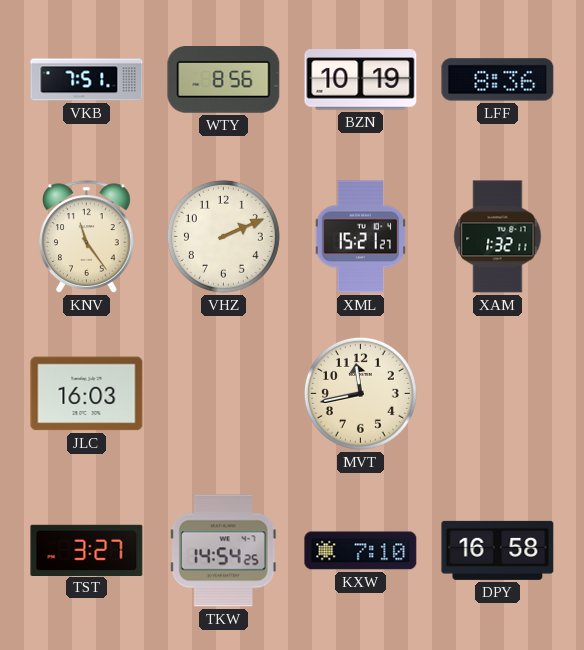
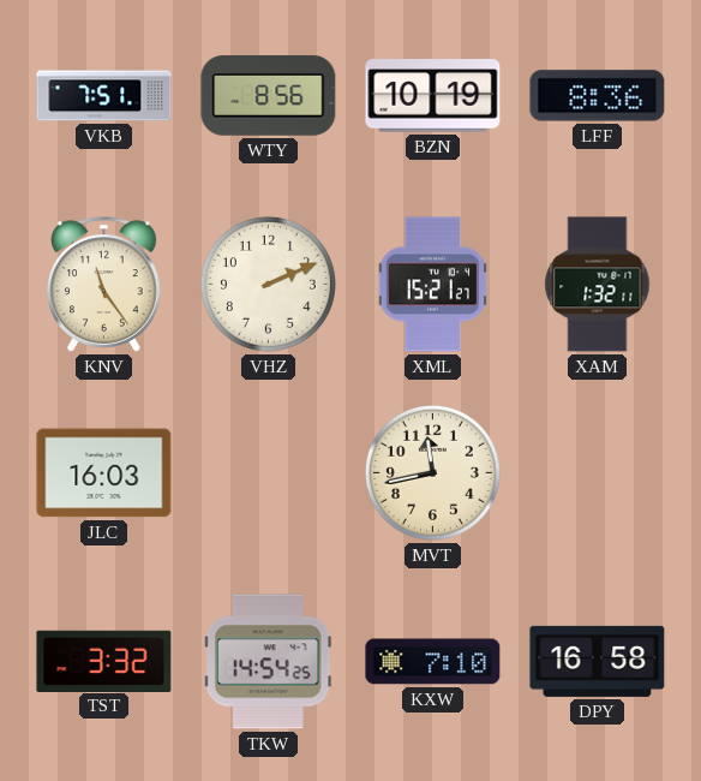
TST: 3:27 -> 3:32 (104, 661)
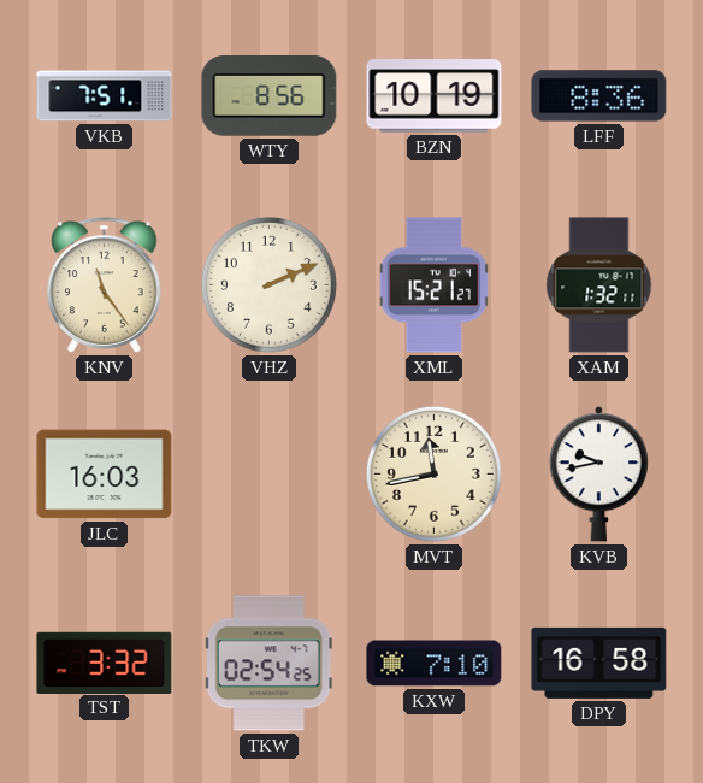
KVB: none -> 9:43 (598, 475)
TKW: 14:54 -> 02:54 (268, 664)
